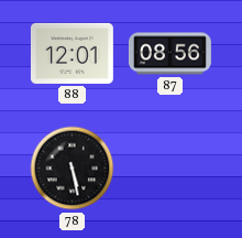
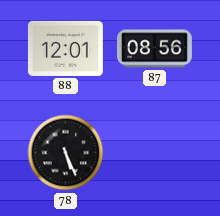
78: 5:28 -> 5:26 (66, 153)
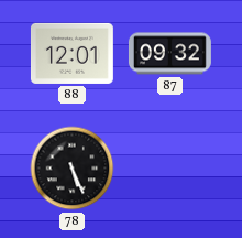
87: 08:56 -> 09:32 (169, 54)
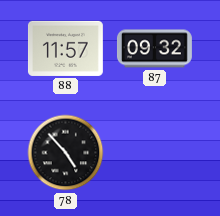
88: 12:01 -> 11:57 (65, 48)
78: 5:26 -> 4:53 (66, 153)
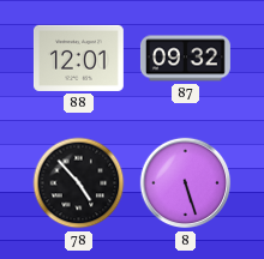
88: 11:57 -> 12:01 (78, 58)
8: none -> 5:27 (186, 183)
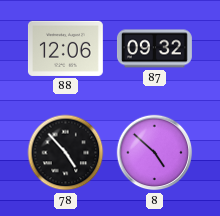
88: 12:01 -> 12:06 (65, 48)
8: 5:27 -> 4:52 (155, 153)
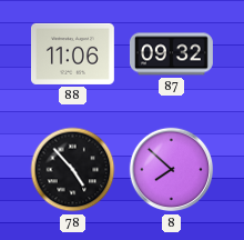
88: 12:06 -> 11:06 (72, 53)
8: 4:52 -> 7:52 (172, 170)
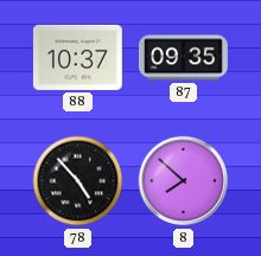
88: 11:06 -> 10:37 (77, 57)
87: 09:32 -> 09:35 (183, 58)
